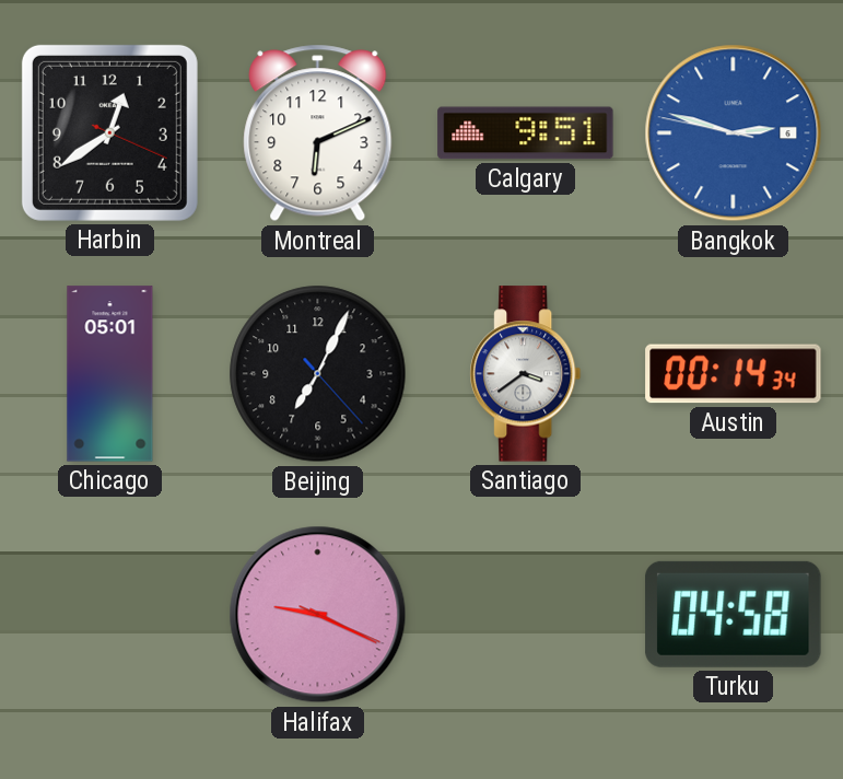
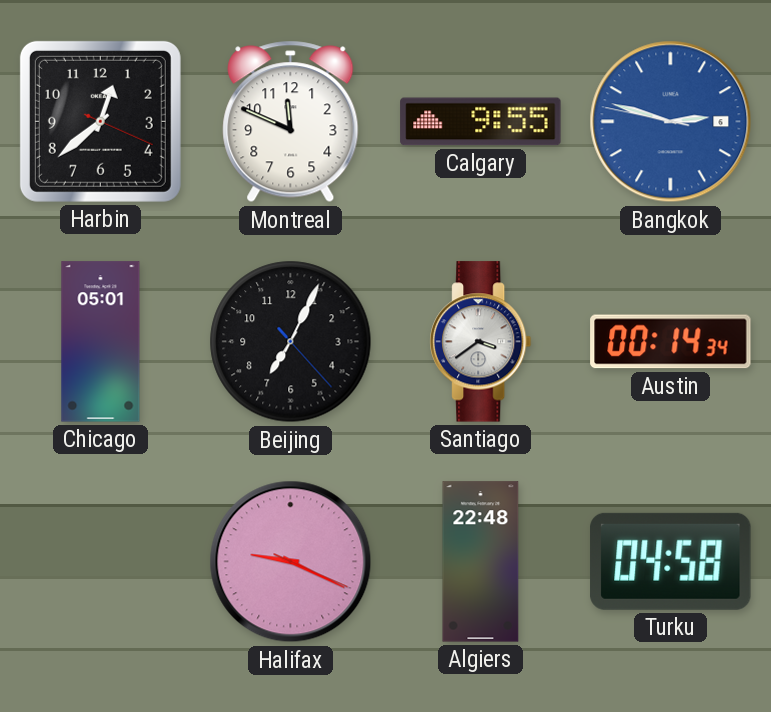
Harbin: 12:39 -> 12:38 (100, 121)
Montreal: 6:11 -> 11:49 (291, 122)
Calgary: 9:51 -> 9:55 (481, 122)
Algiers: none -> 22:48 (481, 562)
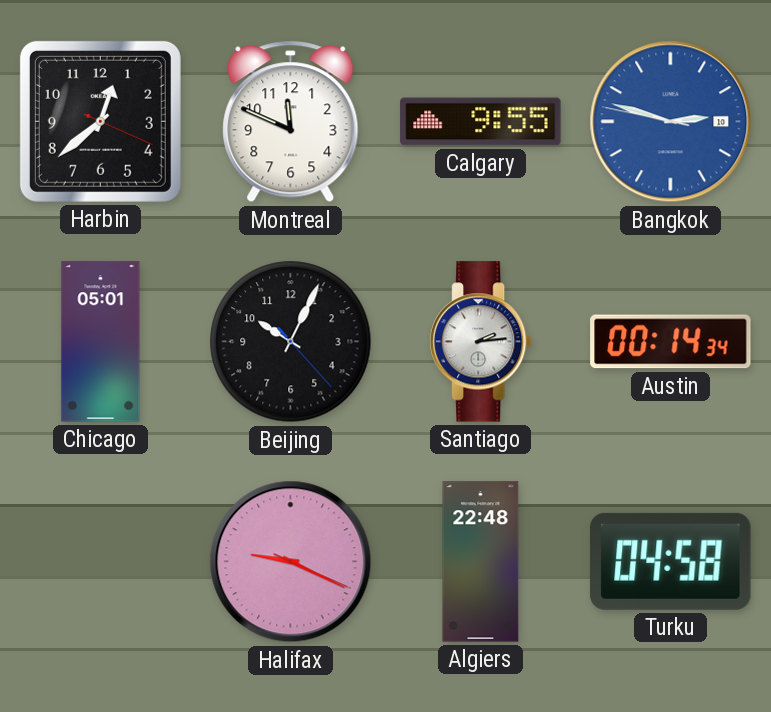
Bangkok date: 6 -> 10 (671, 122)
Beijing: 7:04 -> 10:04 (291, 342)
Santiago: 3:39 -> 2:14 (481, 342)
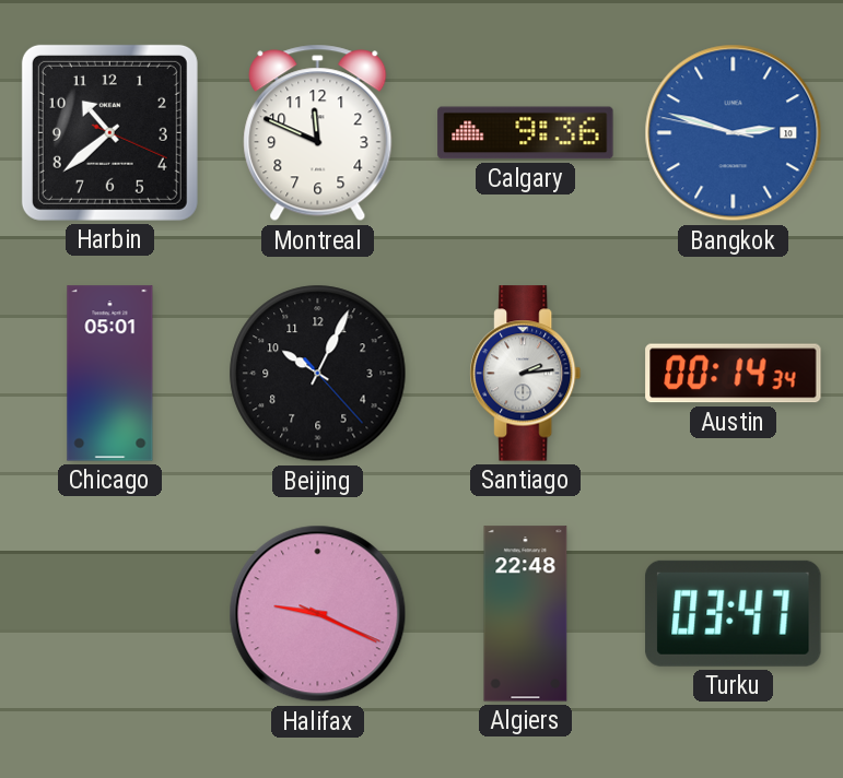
Harbin: 12:38 -> 10:38 (109, 132)
Calgary: 9:55 -> 9:36 (526, 133)
Turku: 04:58 -> 03:47 (734, 613)
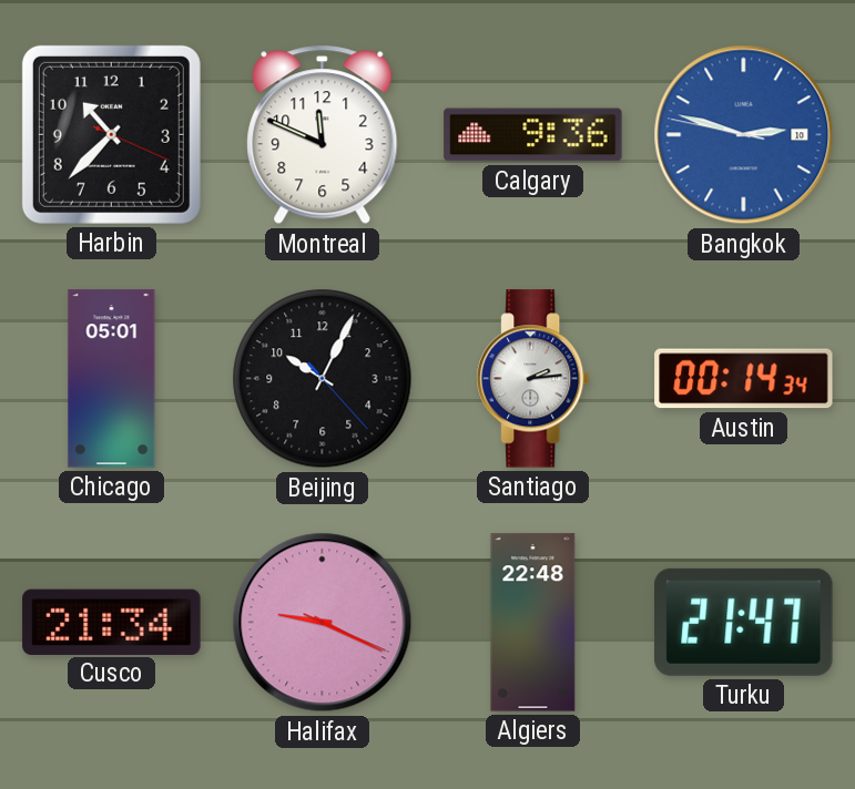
Harbin: 10:38 -> 10:37 (111, 134)
Cusco: none -> 21:34 (112, 622)
Turku: 03:47 -> 21:47 (744, 622)
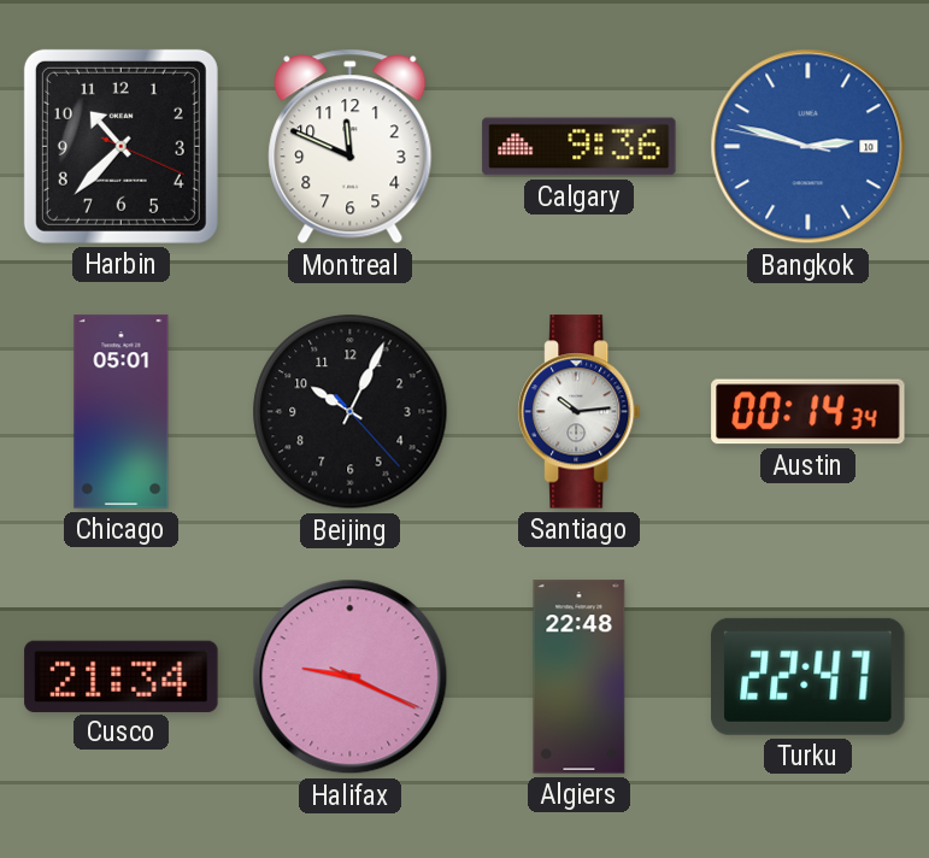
Santiago: 2:14 -> 10:14 (580, 412)
Turku: 21:47 -> 22:47 (809, 676)
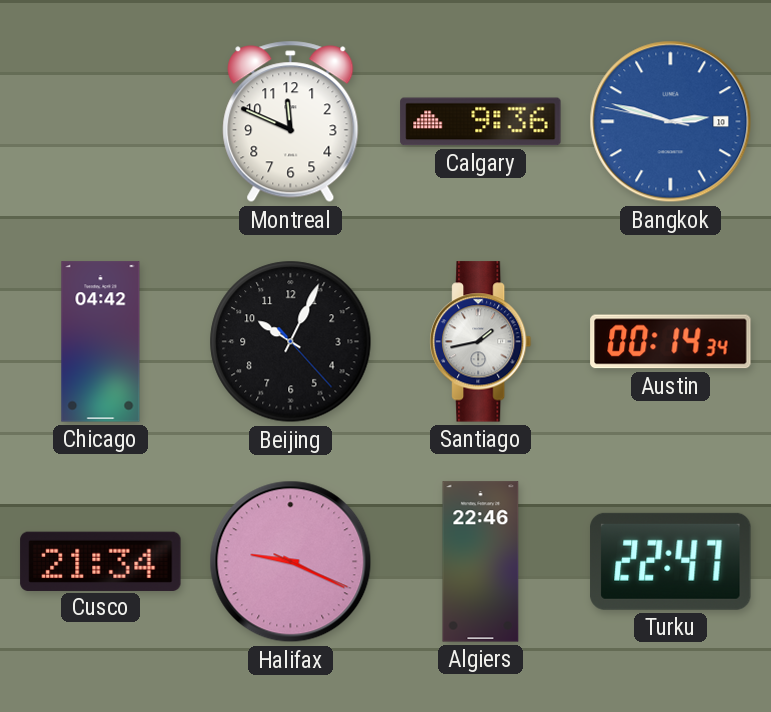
Harbin: 10:37 -> none (120, 146)
Chicago: 05:01 -> 04:42 (101, 342)
Santiago: 10:14 -> 1:43 (481, 342)
Algiers: 22:48 -> 22:46 (481, 562)
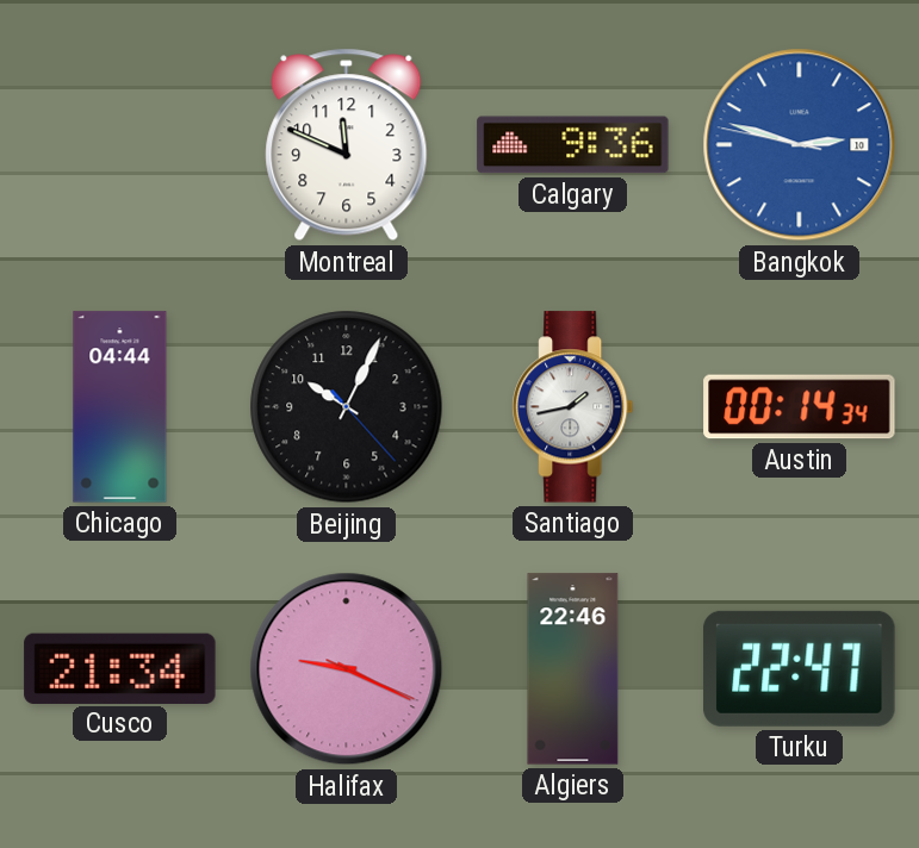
Chicago: 04:42 -> 04:44 (120, 407)
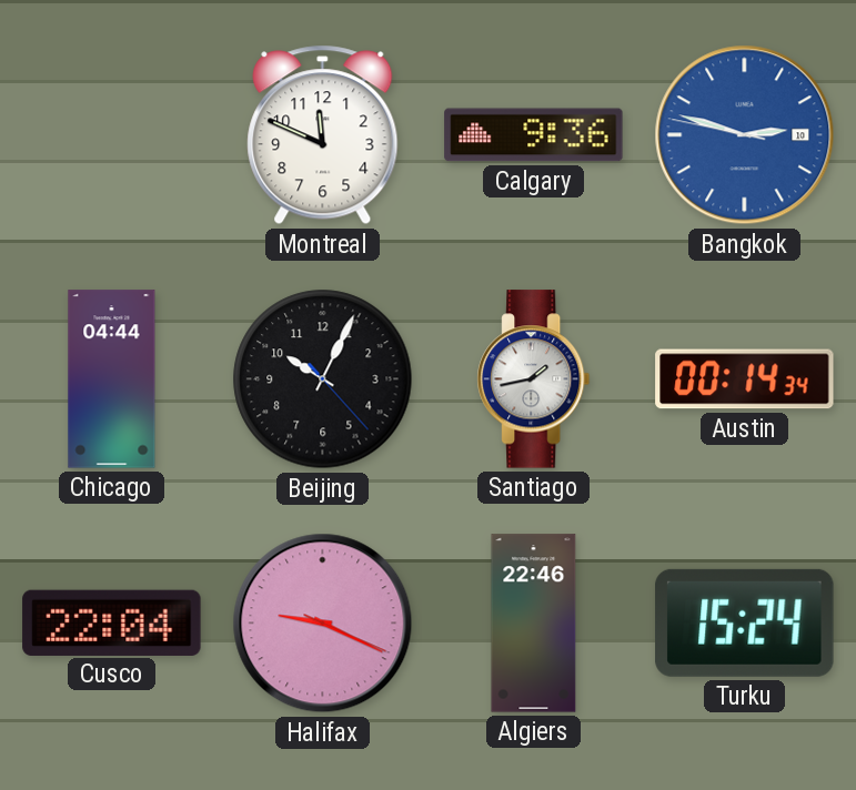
Cusco: 21:34 -> 22:04 (112, 622)
Turku: 22:47 -> 15:24 (745, 622)
